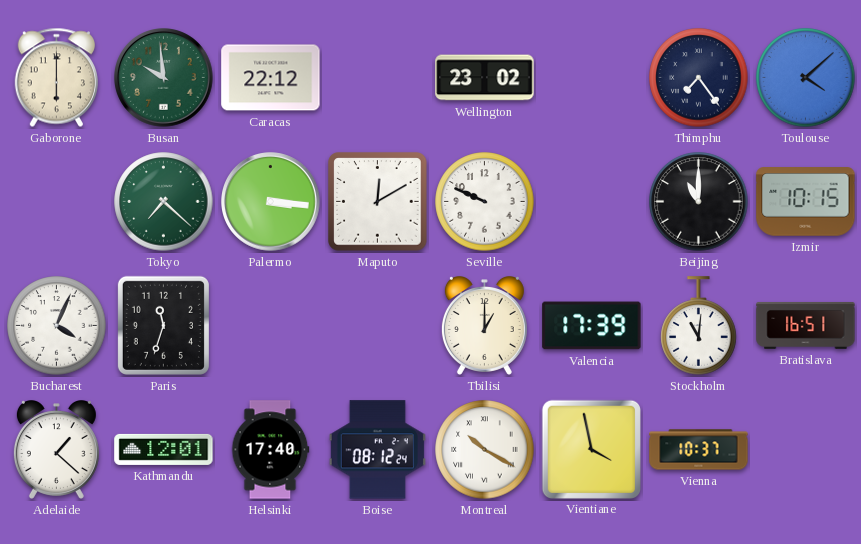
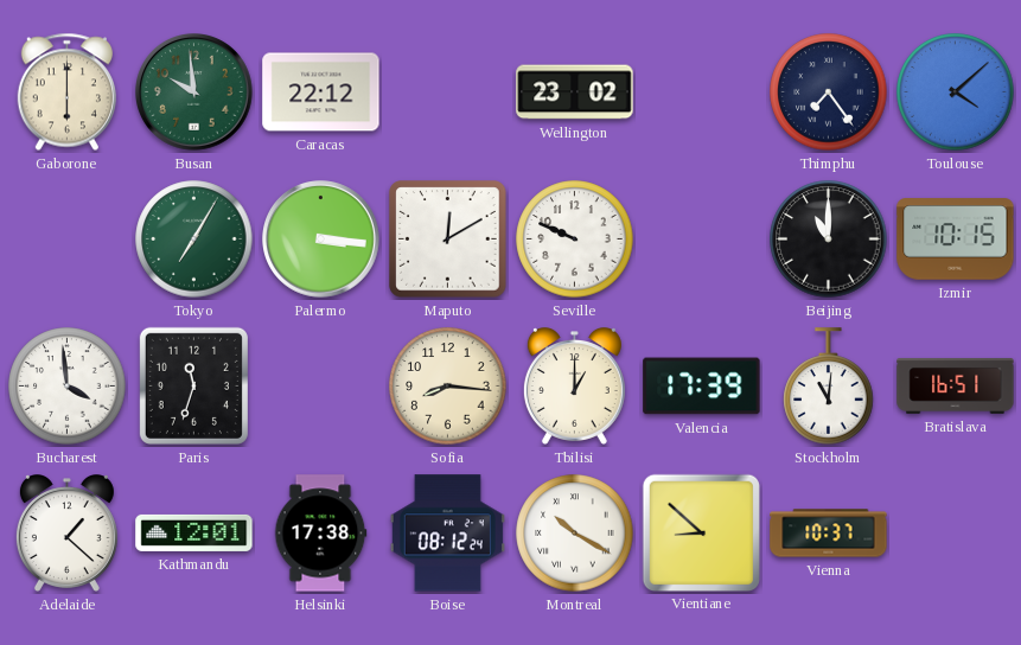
Tokyo: 7:22 -> 7:05 (194, 240)
Bucharest: 4:04 -> 3:59 (68, 387)
Sofia: none -> 8:16 (448, 387)
Helsinki: 17:40 -> 17:38 (320, 534)
Vientiane: 3:58 -> 8:52 (701, 532)
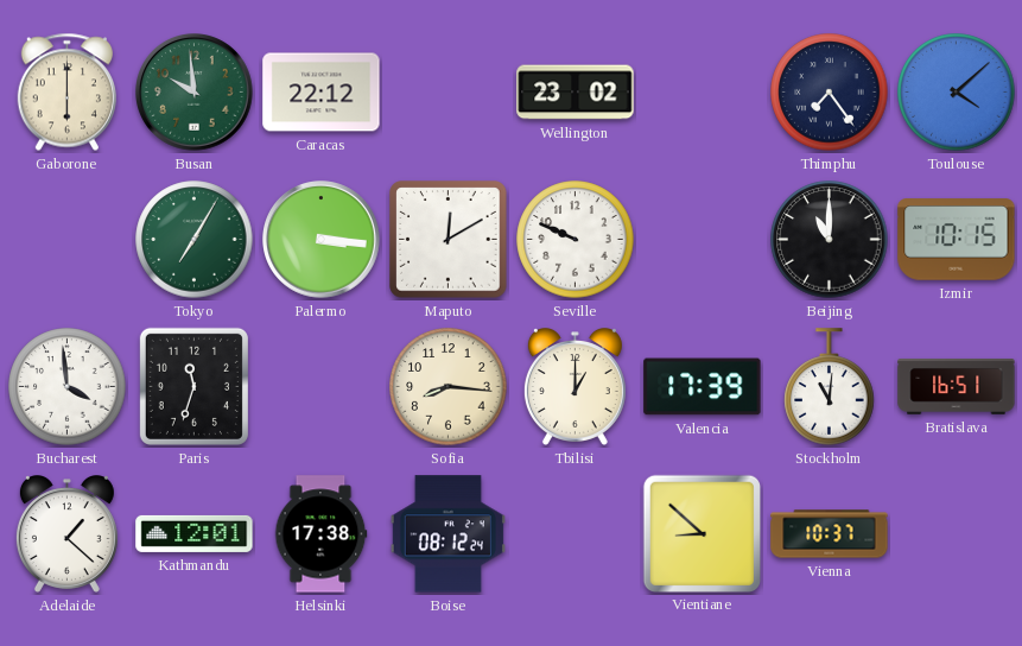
Montreal: 10:20 -> none (575, 534)
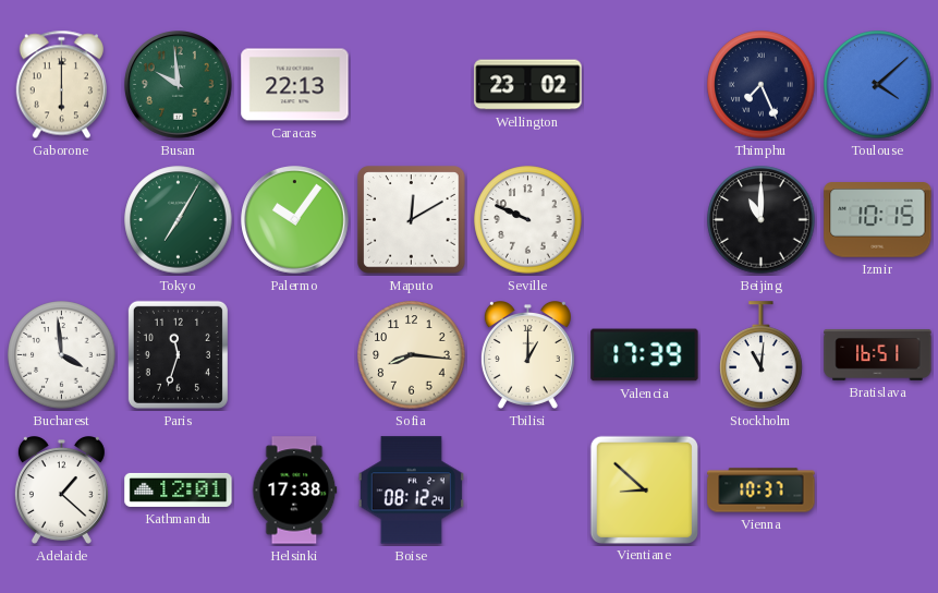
Caracas: 22:12 -> 22:13 (295, 85)
Thimphu: 7:24 -> 7:26 (762, 85)
Palermo: 3:16 -> 10:06 (295, 220)
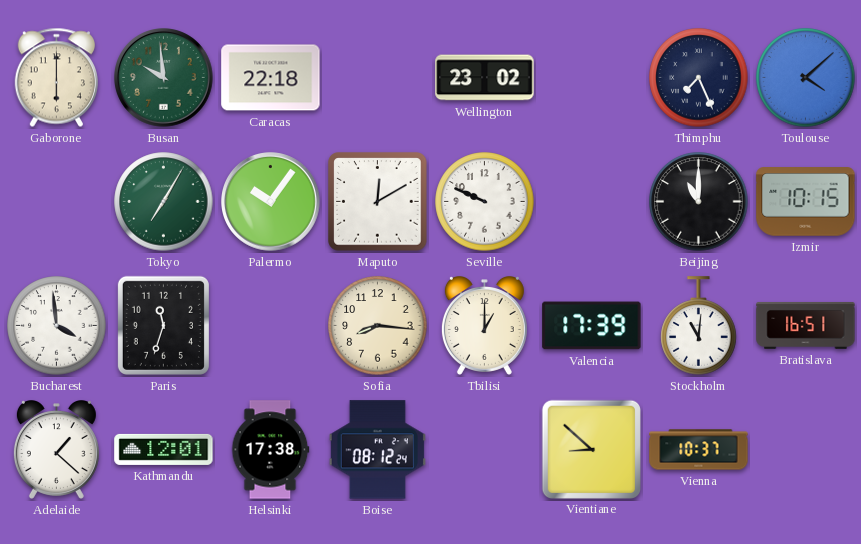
Caracas: 22:13 -> 22:18 (271, 78)
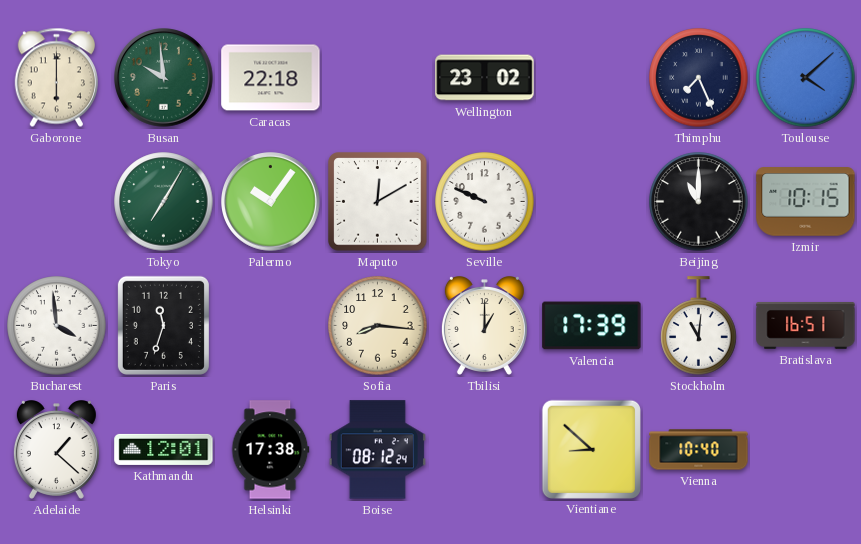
Vienna: 10:37 -> 10:40 (699, 450)
